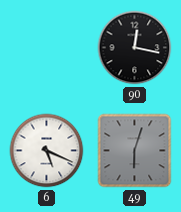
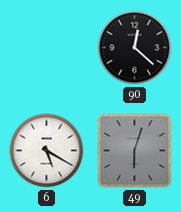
90: 12:17 -> 12:22 (135, 48)
6: 5:19 -> 5:20 (47, 151)
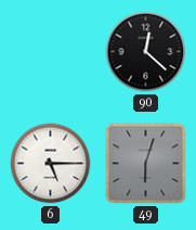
6: 5:20 -> 5:15 (51, 164)
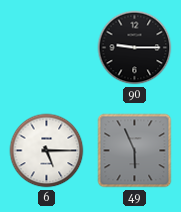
90: 12:22 -> 9:15 (135, 48)
49: 6:03 -> 5:56 (135, 151)
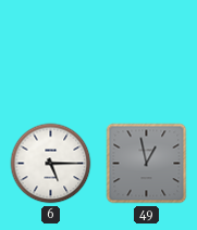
90: 9:15 -> none (135, 48)
49: 5:56 -> 12:58 (147, 164)
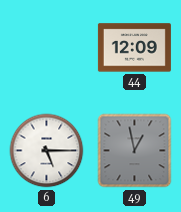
44: none -> 12:09 (134, 48)
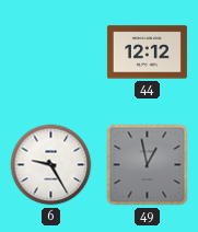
44: 12:09 -> 12:12 (147, 53)
6: 5:15 -> 9:25 (51, 165)
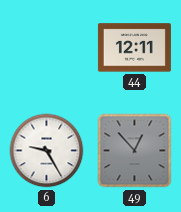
44: 12:12 -> 12:11 (134, 48)
49: 12:58 -> 12:53 (135, 151)
